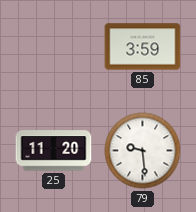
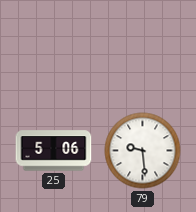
85: 3:59 -> none (143, 47)
25: 11:20 -> 5:06 (54, 151)
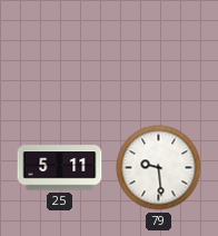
25: 5:06 -> 5:11 (60, 168)
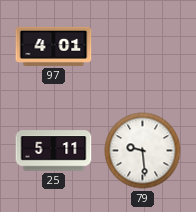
97: none -> 4:01 (54, 46)
